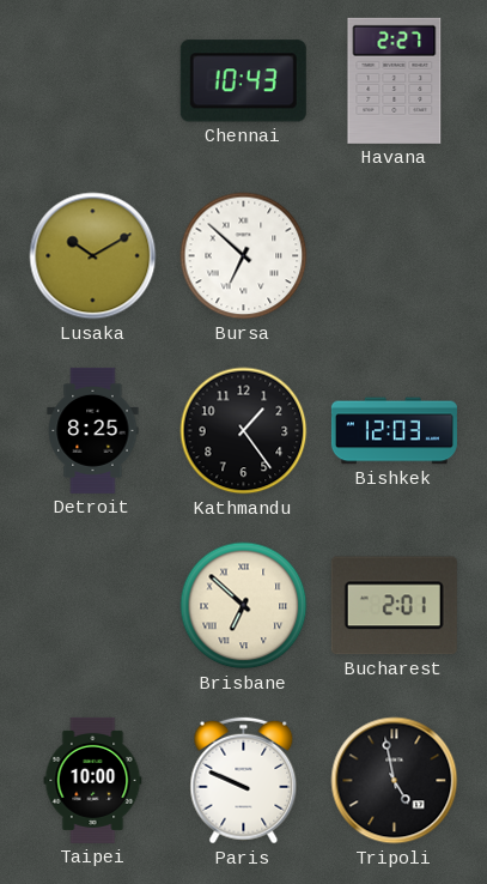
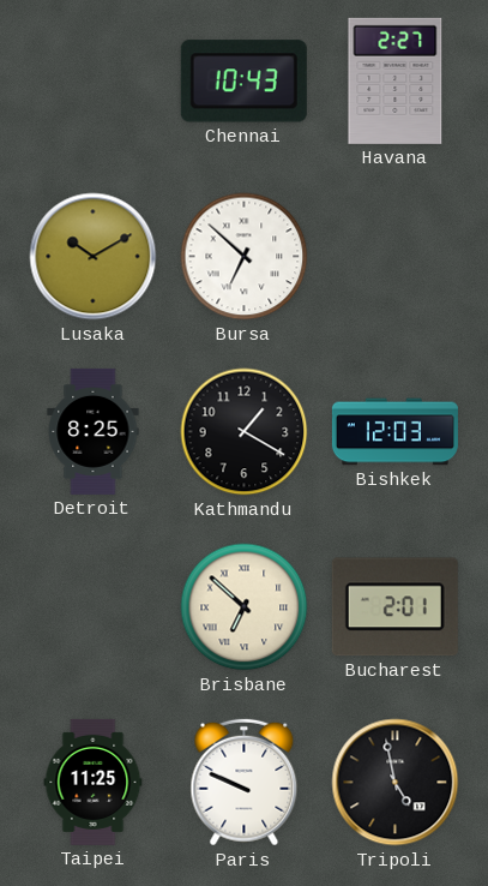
Kathmandu: 1:24 -> 1:20 (245, 432)
Taipei: 10:00 -> 11:25 (94, 782)
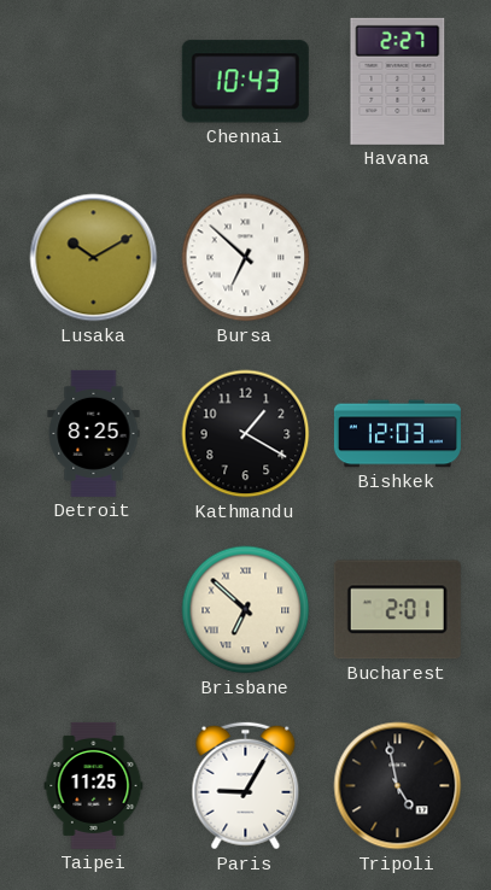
Paris: 9:49 -> 9:05 (246, 786)
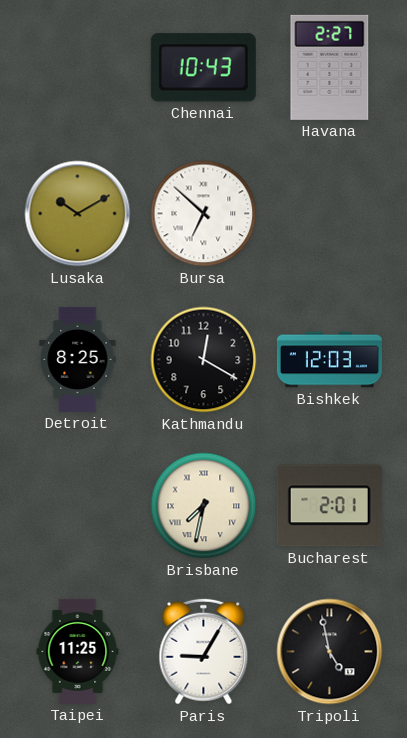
Kathmandu: 1:20 -> 12:20 (204, 360)
Brisbane: 6:52 -> 7:32 (204, 506)
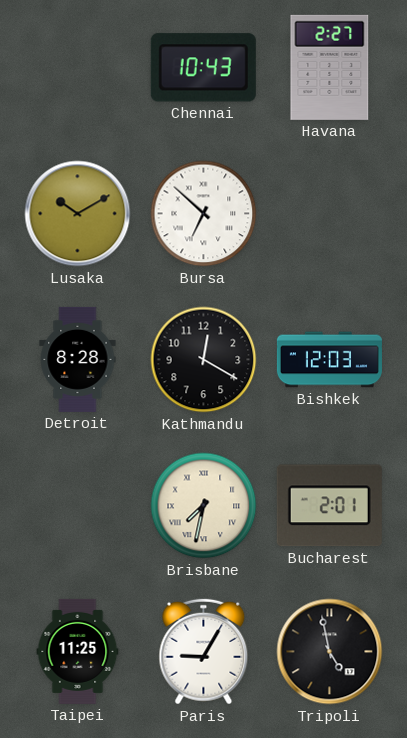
Detroit: 8:25 -> 8:28 (78, 359)
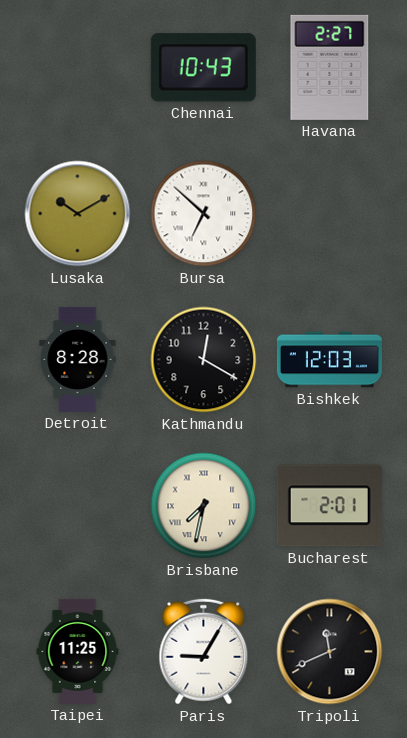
Tripoli: 4:58 -> 11:41 (330, 652)
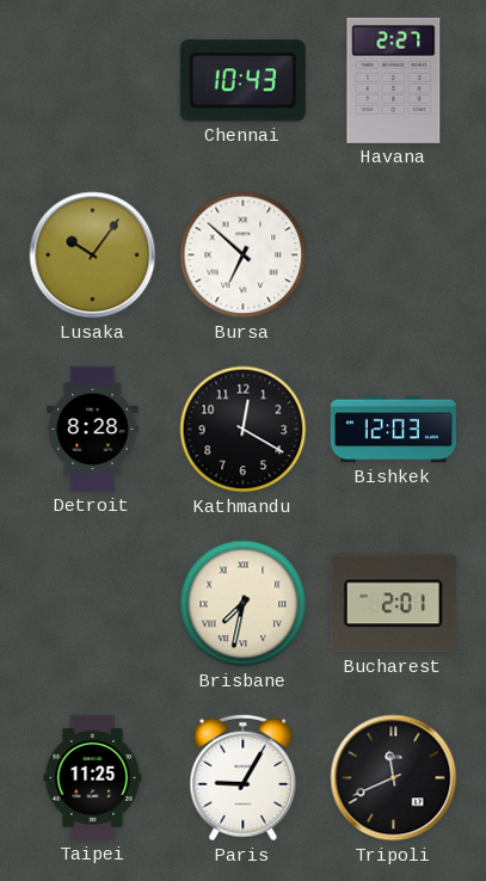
Lusaka: 10:10 -> 10:06 (93, 255)
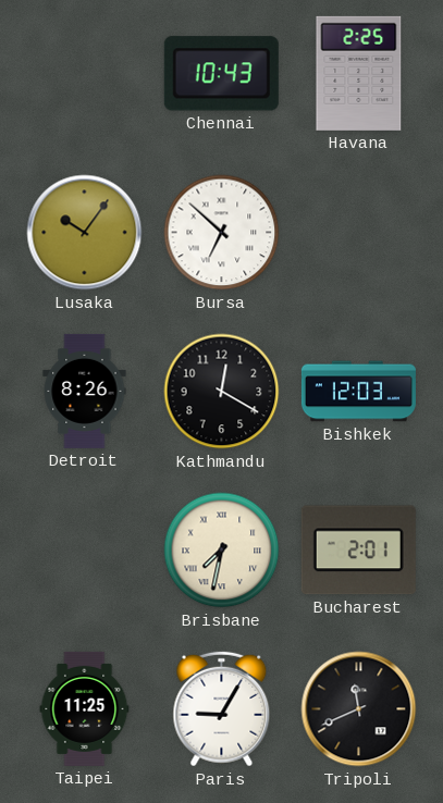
Havana: 2:27 -> 2:25 (359, 73)
Detroit: 8:28 -> 8:26 (85, 391)
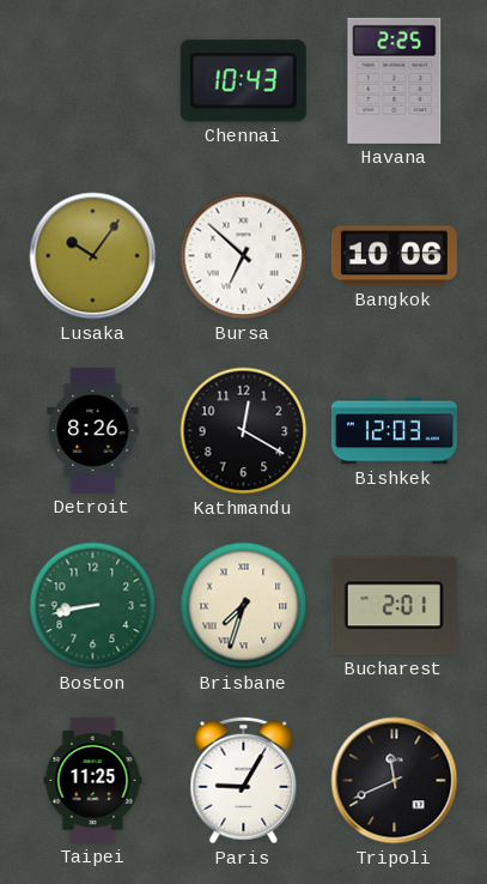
Bangkok: none -> 10:06 (394, 256)
Boston: none -> 8:43 (93, 606)
Brisbane: 7:32 -> 7:33 (244, 606)
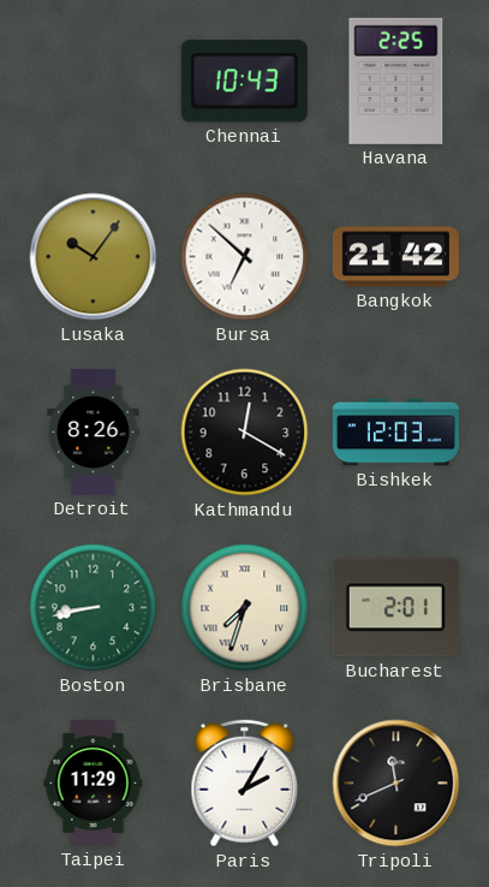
Bangkok: 10:06 -> 21:42 (395, 257)
Taipei: 11:25 -> 11:29 (94, 782)
Paris: 9:05 -> 2:05 (245, 784)
